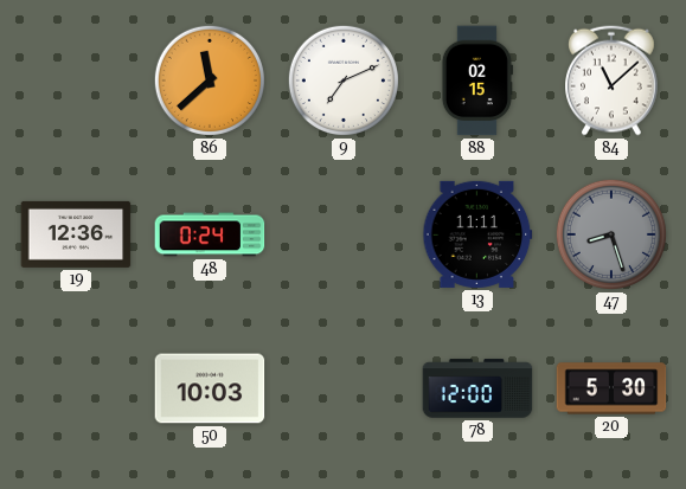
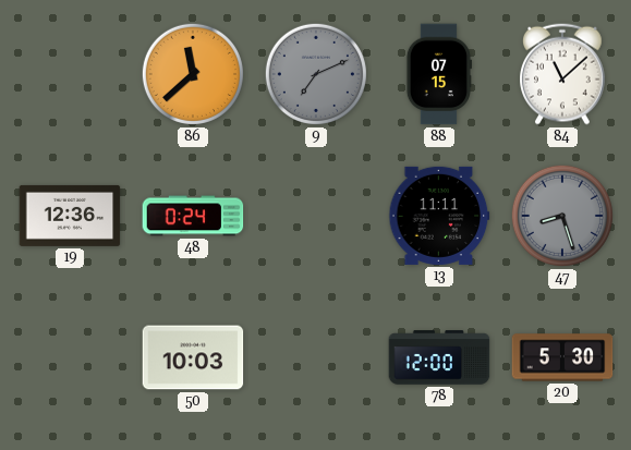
9 dial: white -> grey (316, 74)
88: 02:15 -> 07:15 (439, 74)
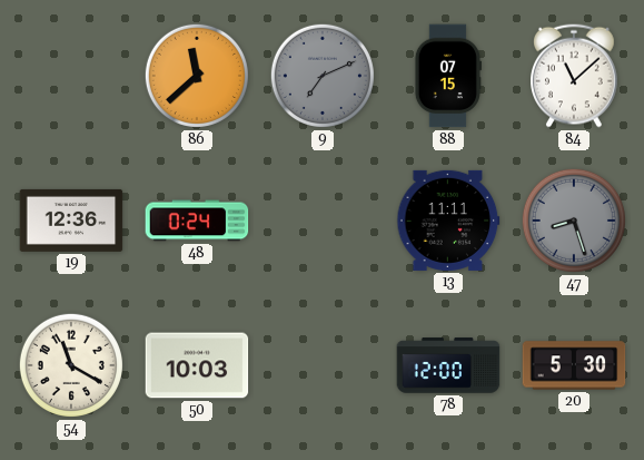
54: none -> 11:20 (71, 365)
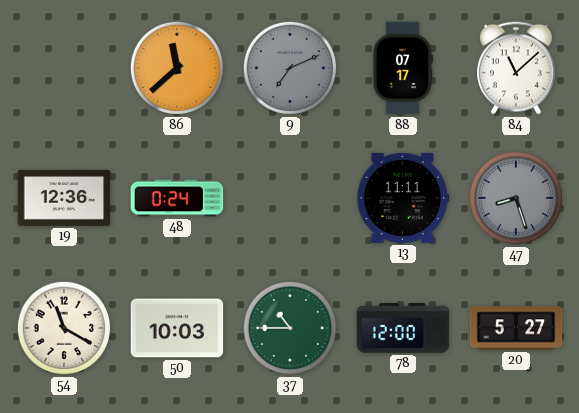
88: 07:15 -> 07:17 (403, 68)
37: none -> 10:45 (290, 328)
20: 5:30 -> 5:27 (516, 328)
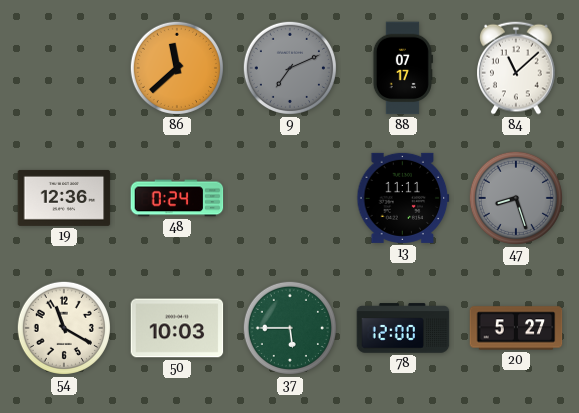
37: 10:45 -> 5:45 (290, 328)
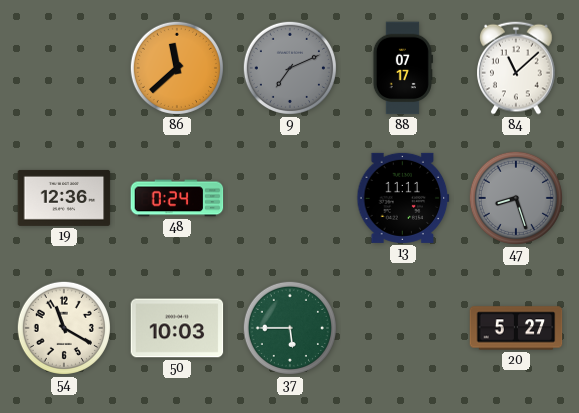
78: 12:00 -> none (403, 328)
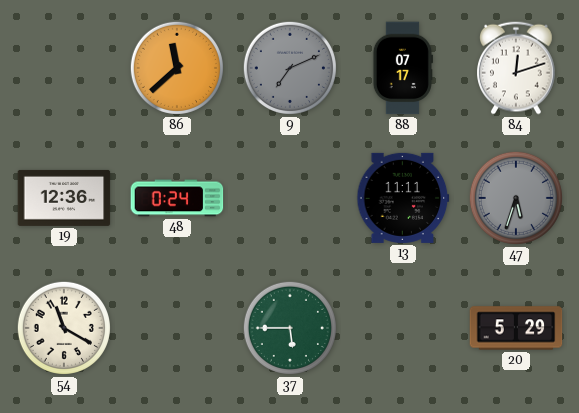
84: 11:08 -> 12:12 (517, 68)
47: 8:27 -> 5:33 (516, 198)
50: 10:03 -> none (177, 328)
20: 5:27 -> 5:29 (516, 328)
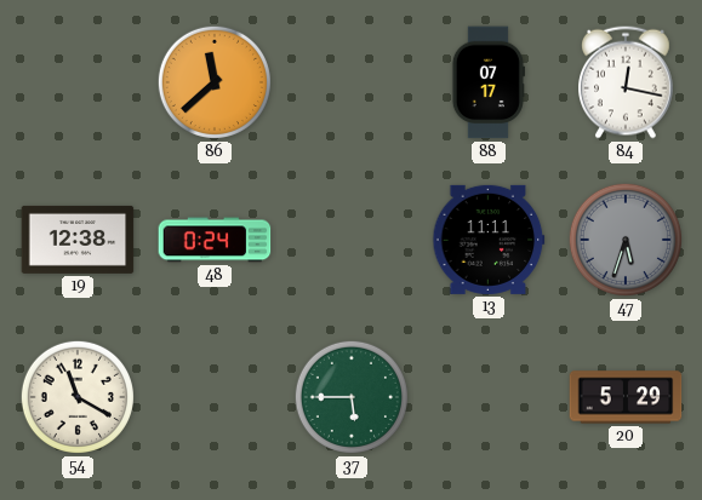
9: 7:11 -> none (290, 68)
84: 12:12 -> 12:17 (627, 82)
19: 12:36 -> 12:38 (78, 240)
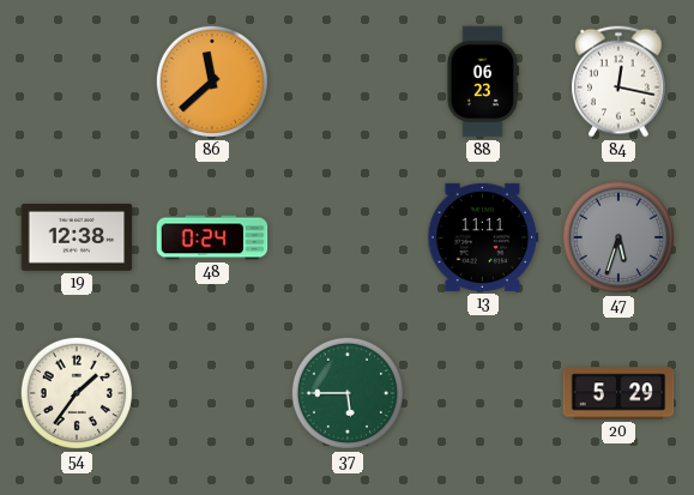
88: 07:17 -> 06:23 (483, 82)
54: 11:20 -> 1:36 (77, 393)
